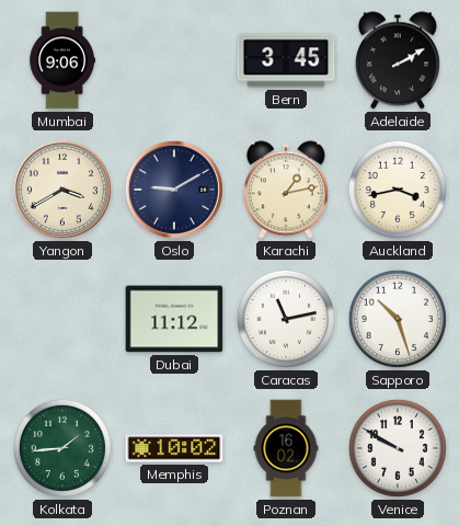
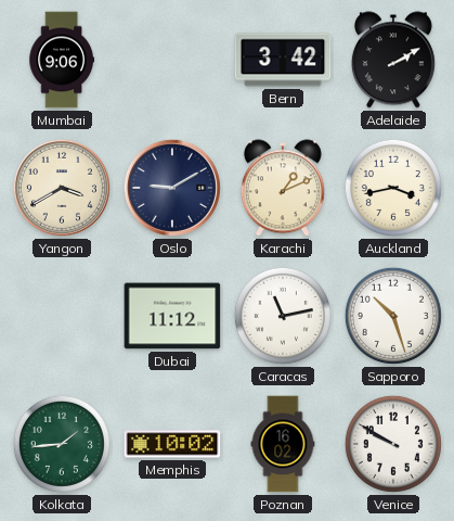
Bern: 3:45 -> 3:42 (283, 60)
Karachi: 1:13 -> 1:11 (283, 188)
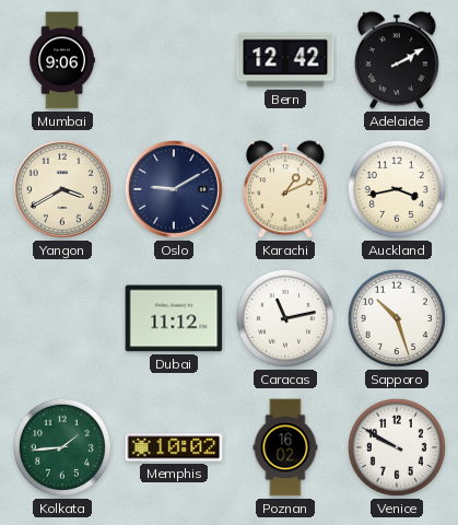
Bern: 3:42 -> 12:42 (285, 60)
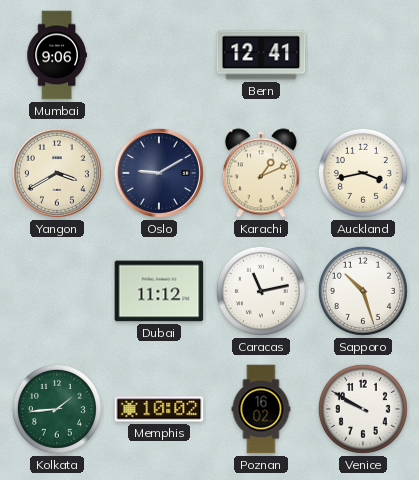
Bern: 12:42 -> 12:41 (261, 55)
Adelaide: 2:10 -> none (397, 60)
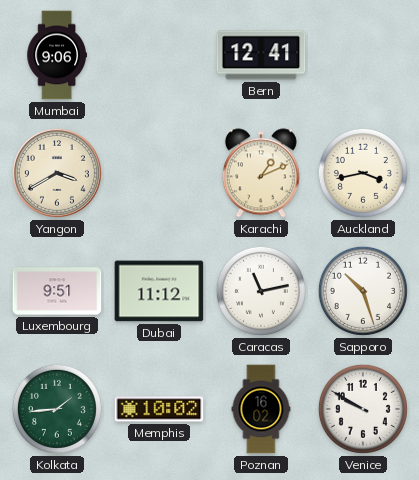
Oslo: 9:10 -> none (159, 173)
Luxembourg: none -> 9:51 (57, 291)
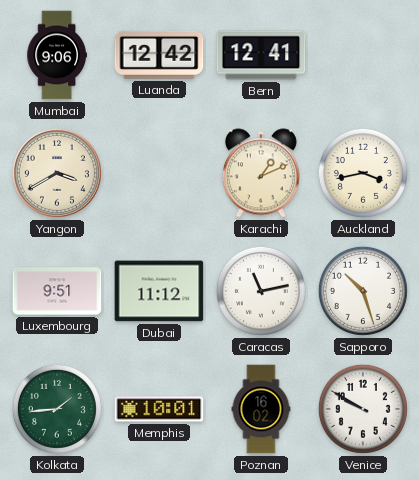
Luanda: none -> 12:42 (159, 55)
Memphis: 10:02 -> 10:01 (159, 409)
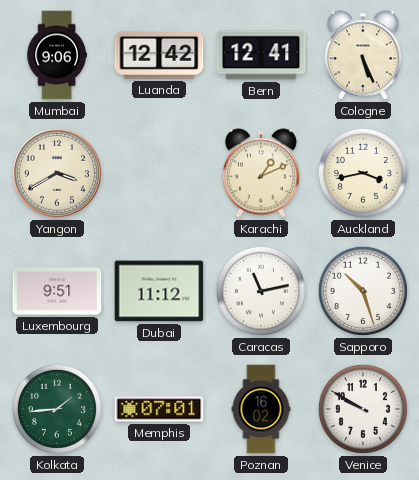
Cologne: none -> 5:26 (363, 55)
Memphis: 10:01 -> 07:01 (159, 409)
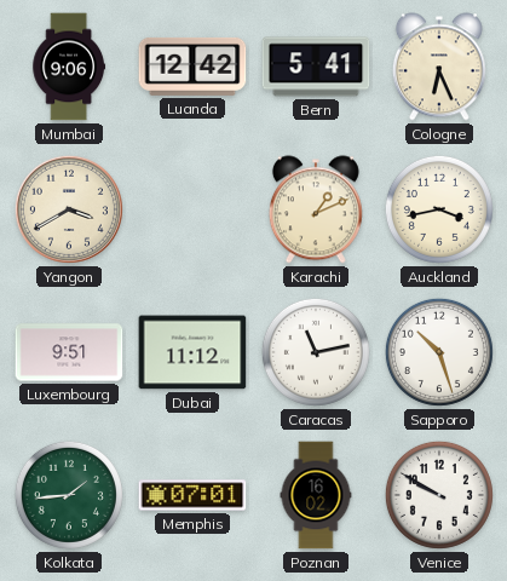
Bern: 12:41 -> 5:41 (316, 67)
Cologne: 5:26 -> 6:26 (439, 67)
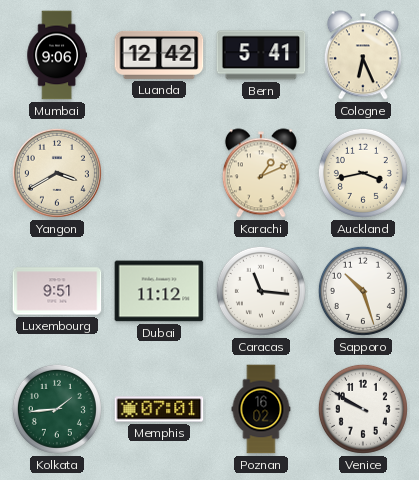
Caracas: 11:13 -> 11:16 (261, 291)
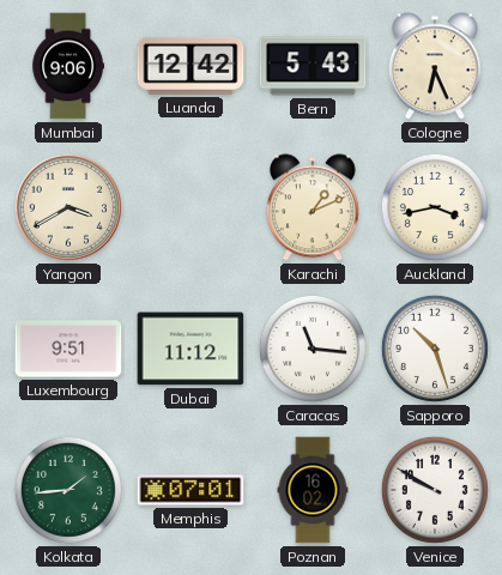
Bern: 5:41 -> 5:43 (313, 66)
